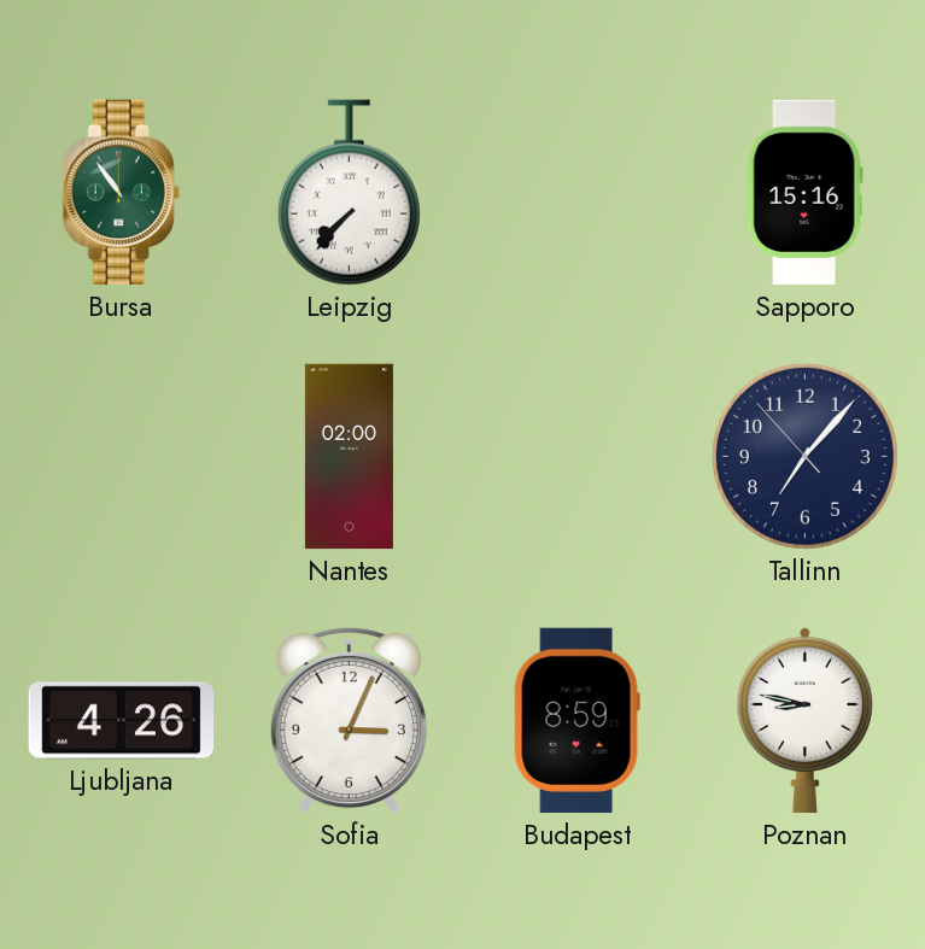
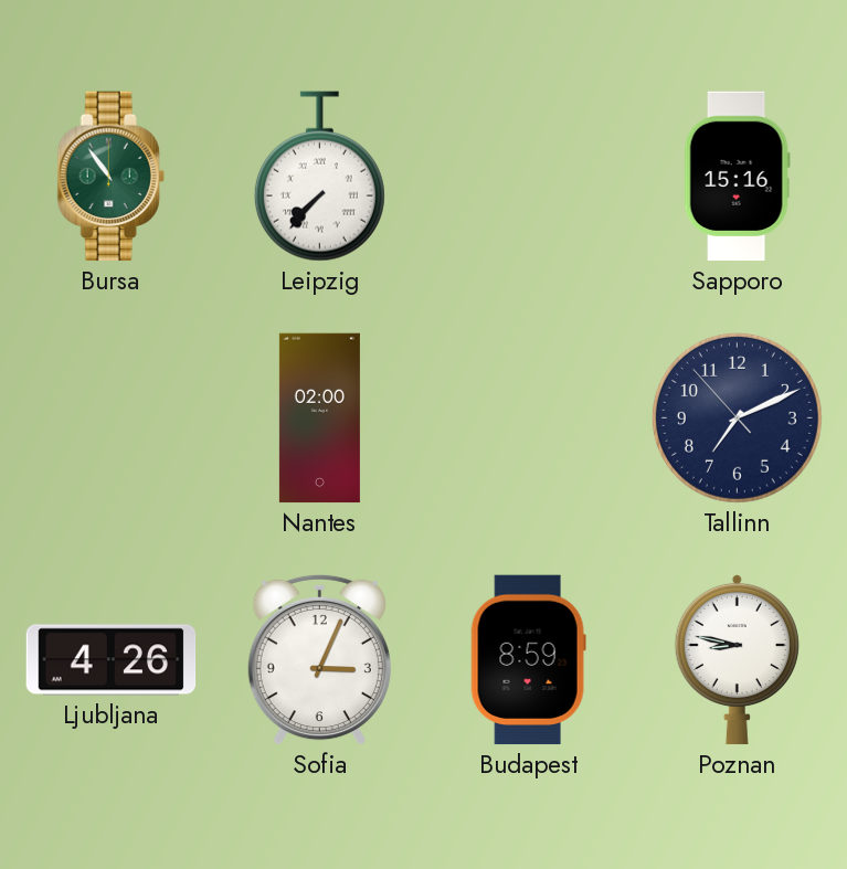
Tallinn: 7:06 -> 7:10 (737, 417)
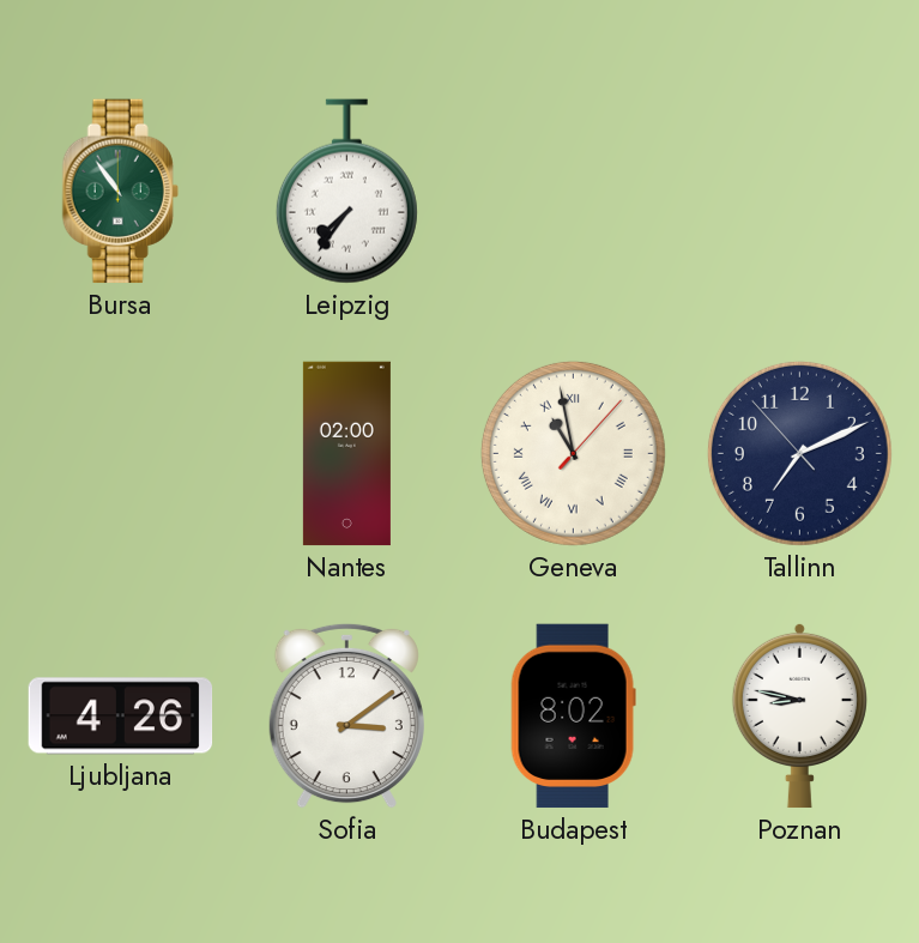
Leipzig: 7:37 -> 7:36 (346, 192)
Sapporo: 15:16 -> none (737, 177)
Geneva: none -> 10:58 (573, 453)
Sofia: 3:04 -> 3:09 (346, 715)
Budapest: 8:59 -> 8:02 (573, 717)
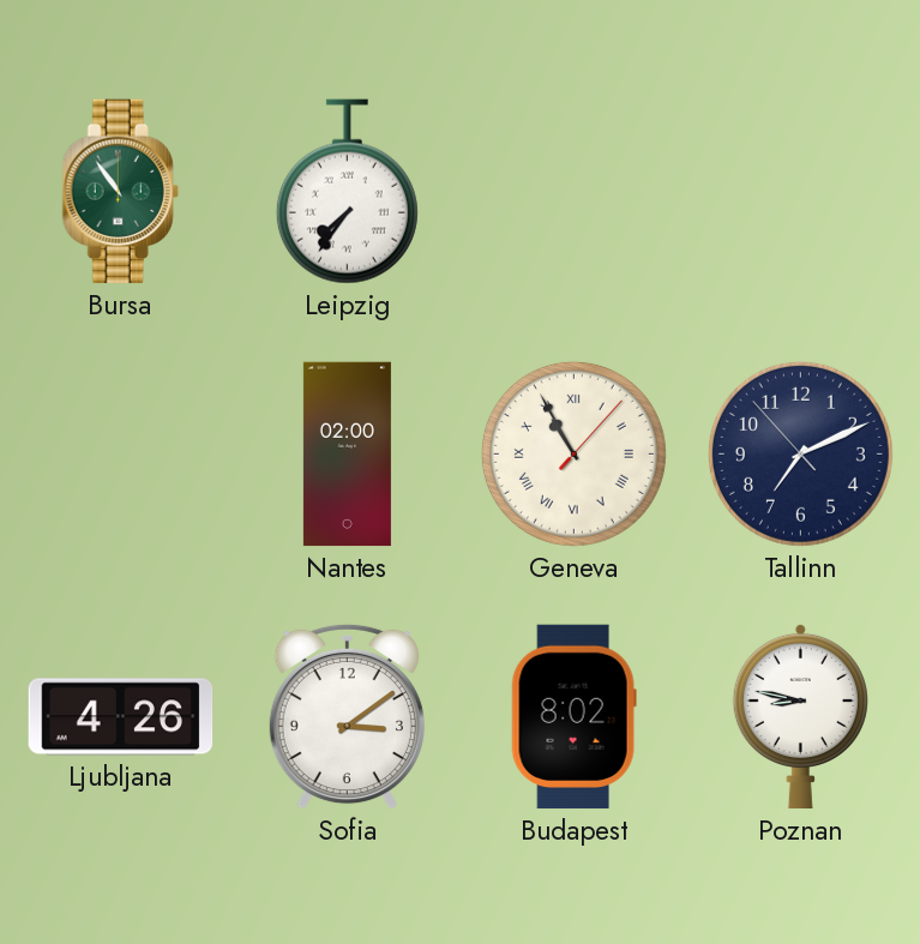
Geneva: 10:58 -> 10:55 (573, 453)
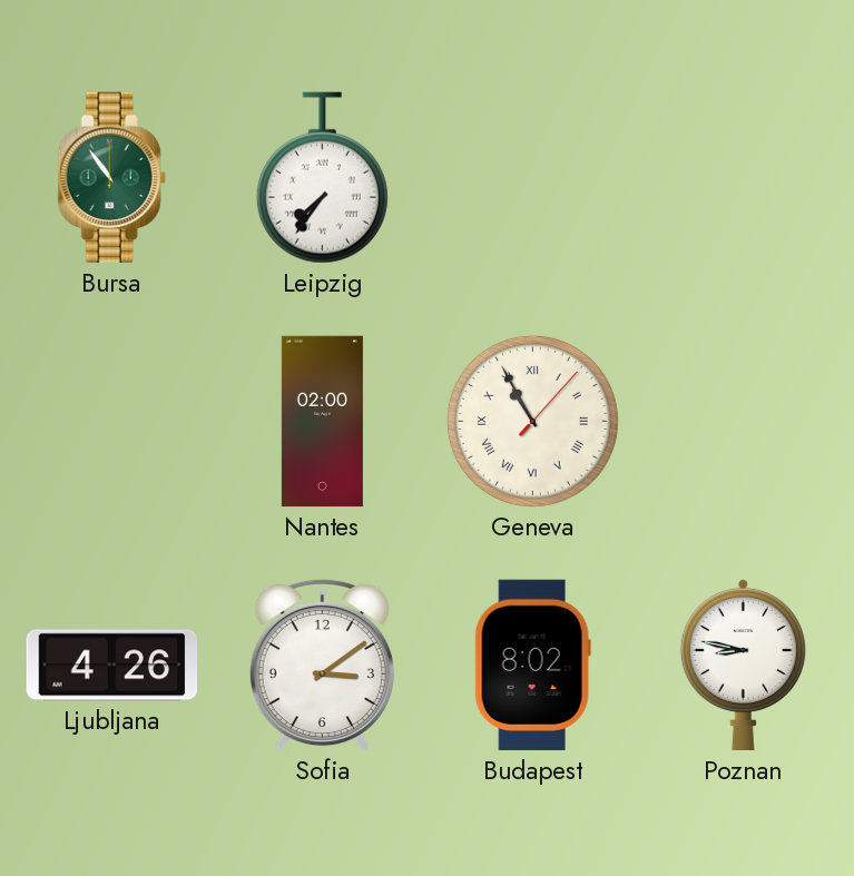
Tallinn: 7:10 -> none (800, 453)
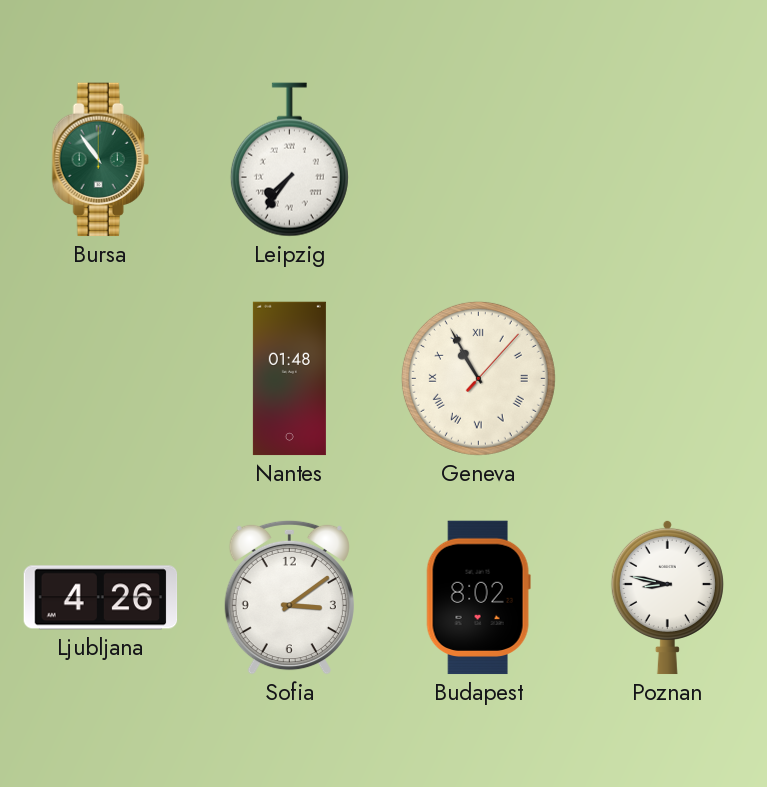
Nantes: 02:00 -> 01:48 (289, 379)
